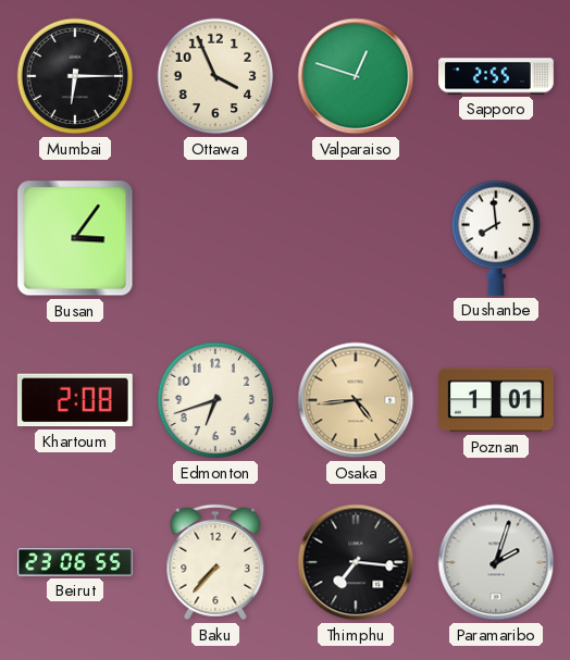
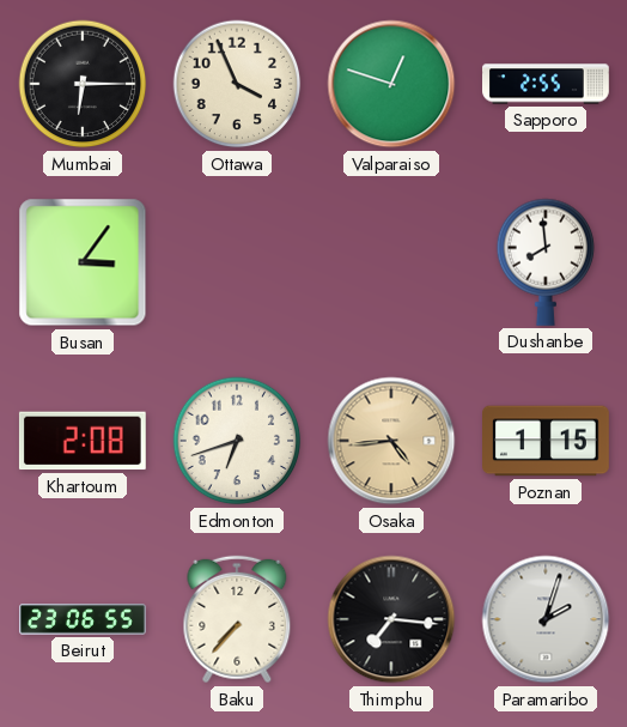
Poznan: 1:01 -> 1:15 (547, 441)
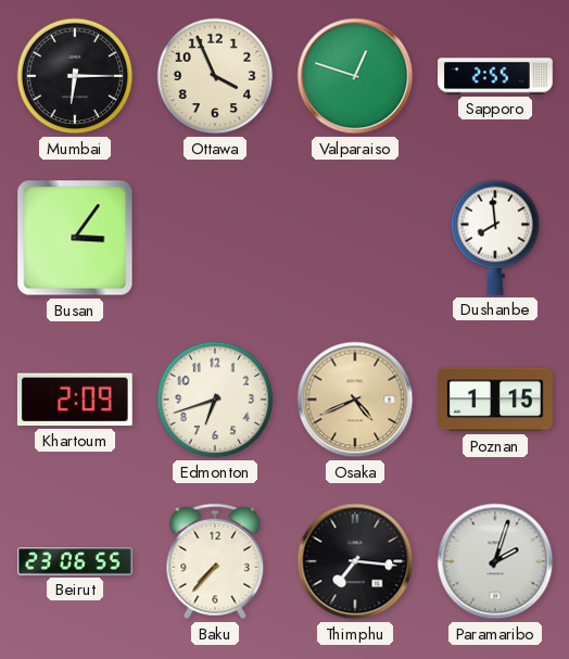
Khartoum: 2:08 -> 2:09 (75, 400)
Osaka: 4:44 -> 4:41 (355, 400)
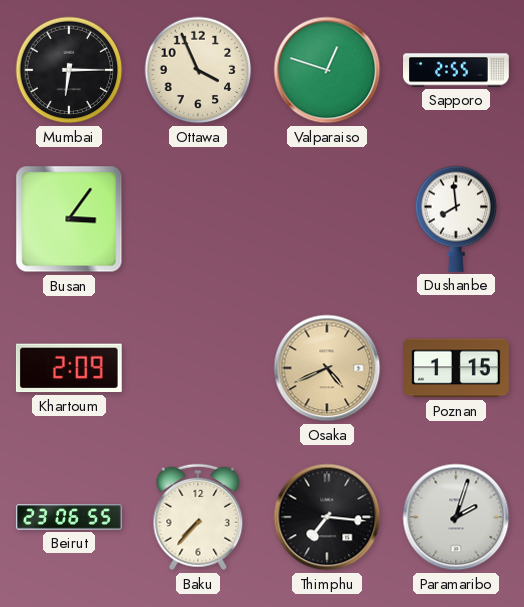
Edmonton: 6:42 -> none (215, 400)
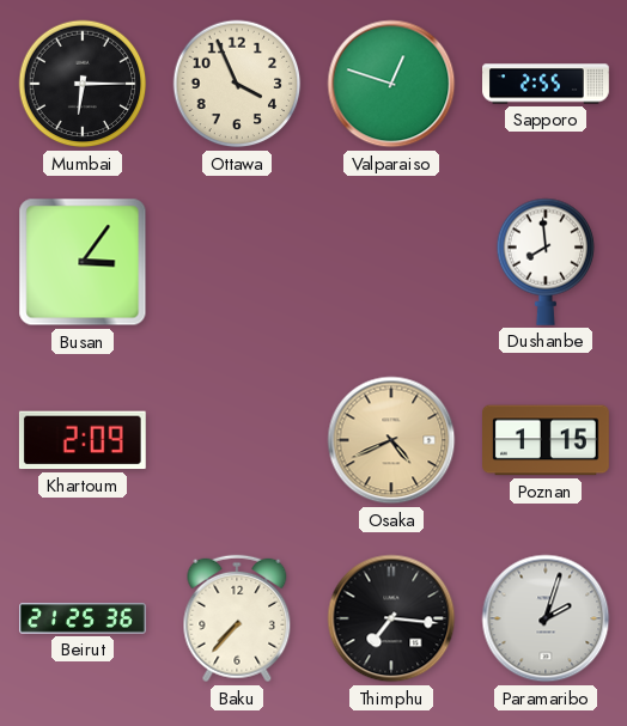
Beirut: 23:06 -> 21:25 (83, 618)
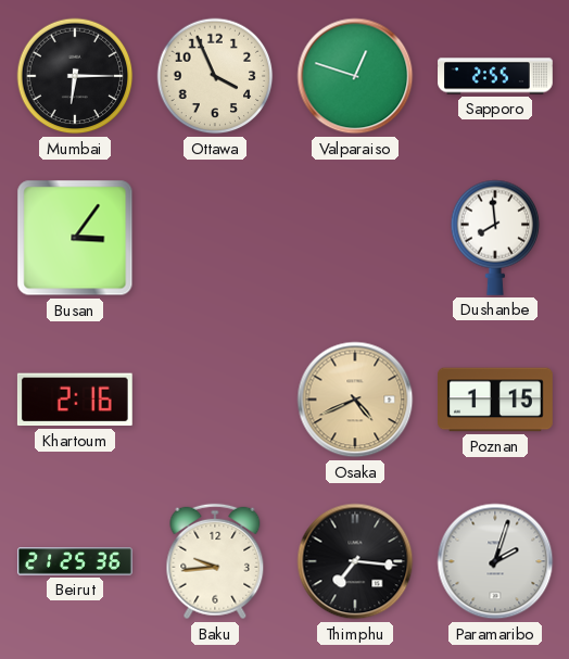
Khartoum: 2:09 -> 2:16 (75, 400)
Baku: 7:37 -> 9:44 (215, 561)
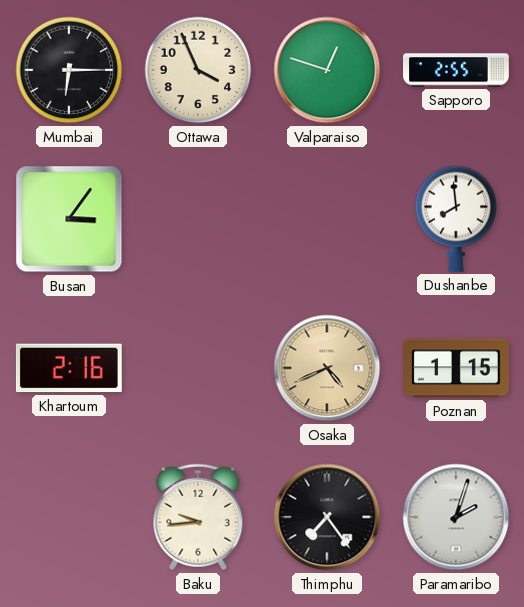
Beirut: 21:25 -> none (75, 561)
Thimphu: 7:16 -> 7:24 (327, 517)
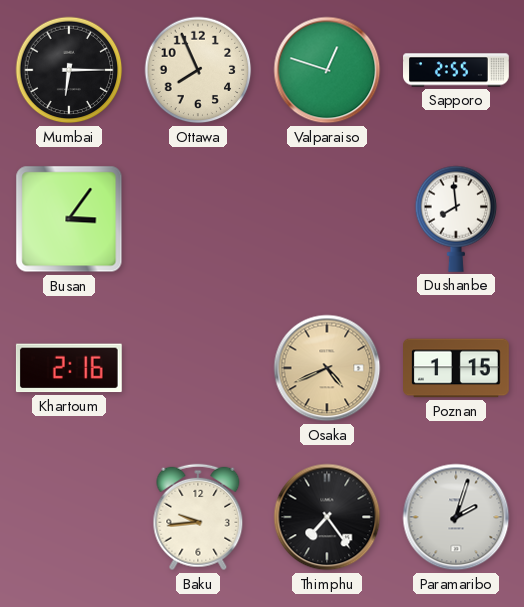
Ottawa: 3:56 -> 7:56 (198, 70)
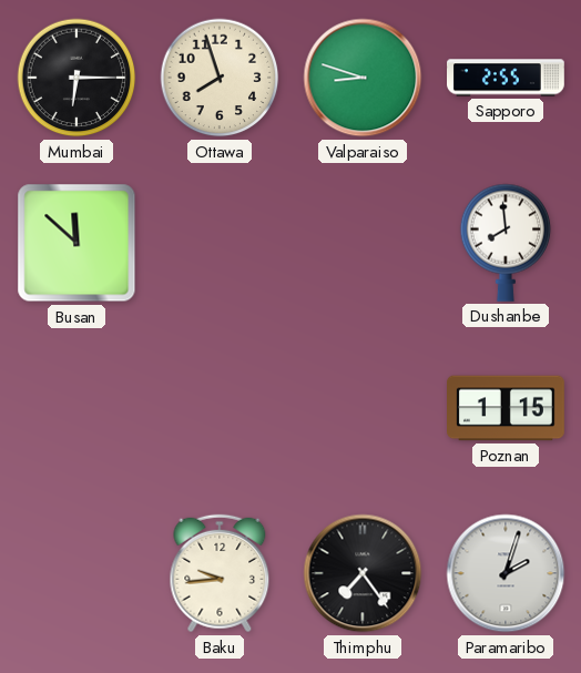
Ottawa: 7:56 -> 7:57 (220, 78)
Valparaiso: 12:48 -> 8:48 (363, 78)
Busan: 3:06 -> 11:52 (77, 243)
Khartoum: 2:16 -> none (69, 368)
Osaka: 4:41 -> none (327, 368)
